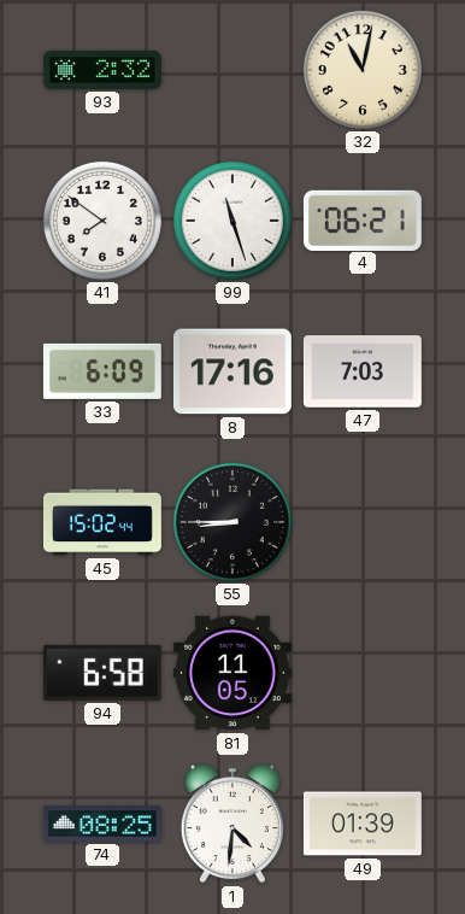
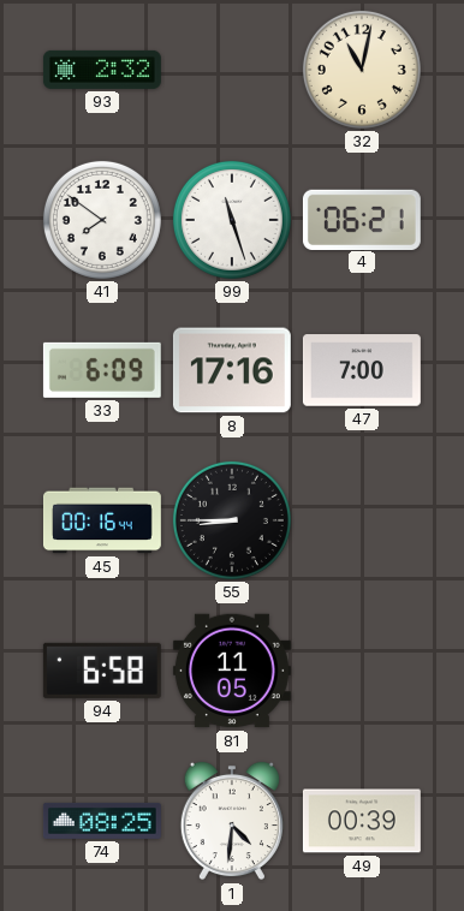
47: 7:03 -> 7:00 (362, 370)
45: 15:02 -> 00:16 (102, 520)
49: 01:39 -> 00:39 (362, 821)
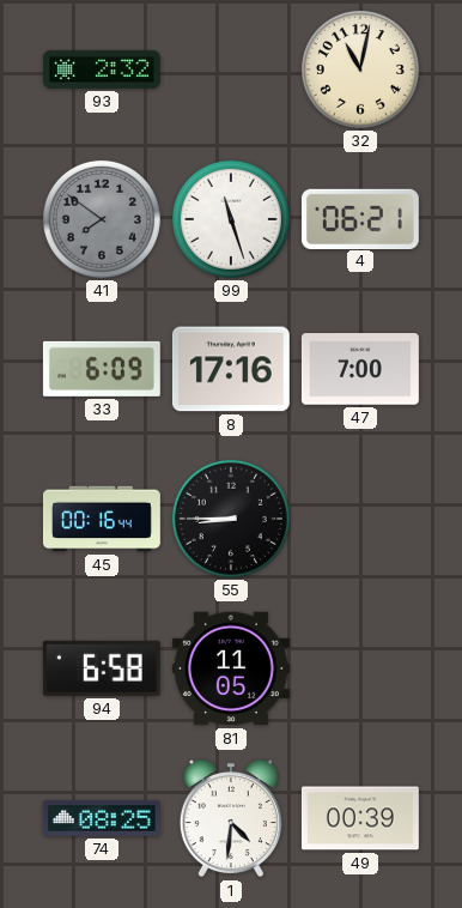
41 dial: white -> grey (102, 219)
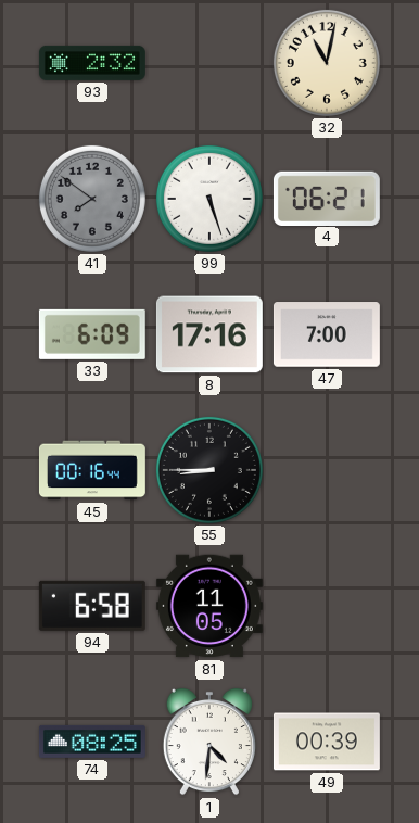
99: 11:27 -> 5:27 (210, 199)
